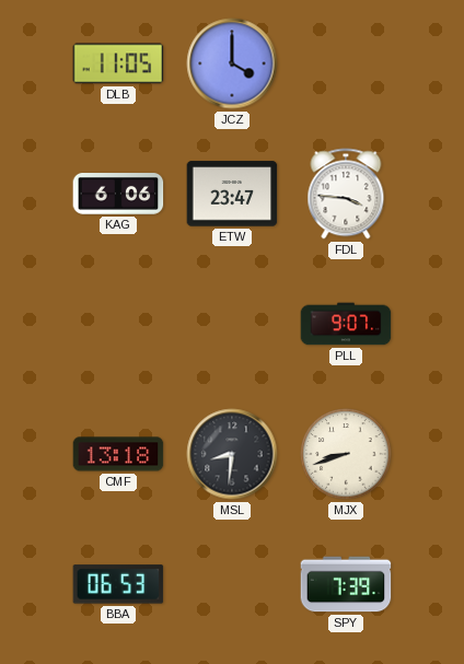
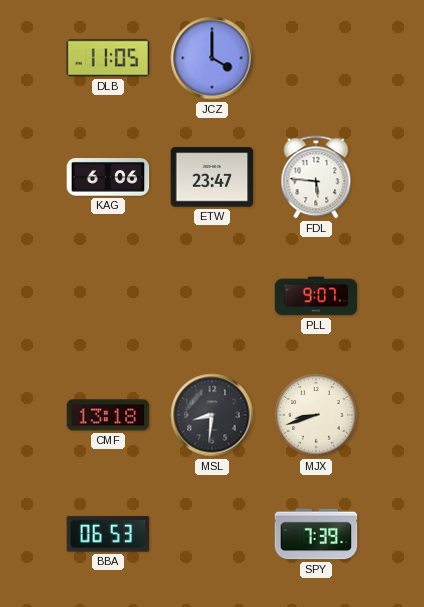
FDL: 3:46 -> 5:46 (316, 177)
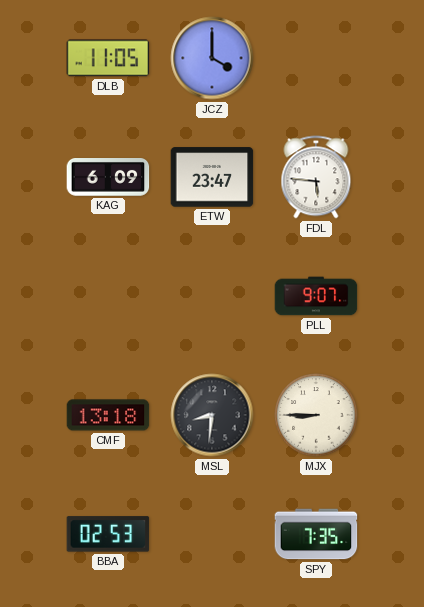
KAG: 6:06 -> 6:09 (108, 178)
MJX: 8:42 -> 8:45 (316, 415)
BBA: 06:53 -> 02:53 (108, 534)
SPY: 7:39 -> 7:35 (316, 534)
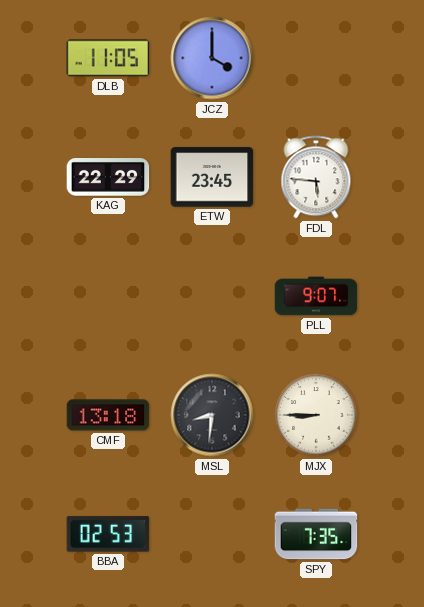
KAG: 6:09 -> 22:29 (108, 178)
ETW: 23:47 -> 23:45 (212, 177)
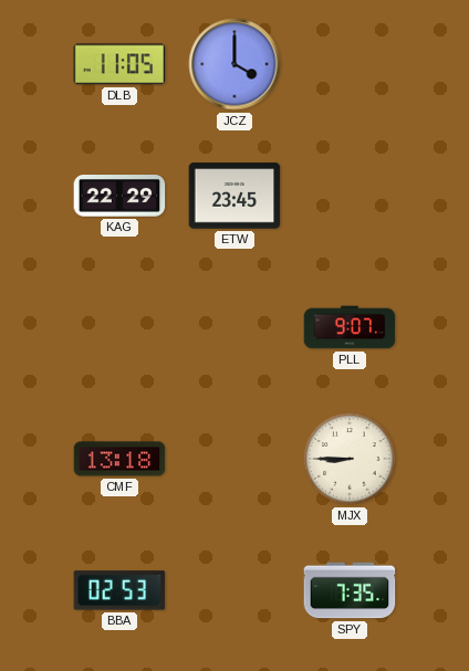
FDL: 5:46 -> none (316, 177)
MSL: 8:31 -> none (212, 415)
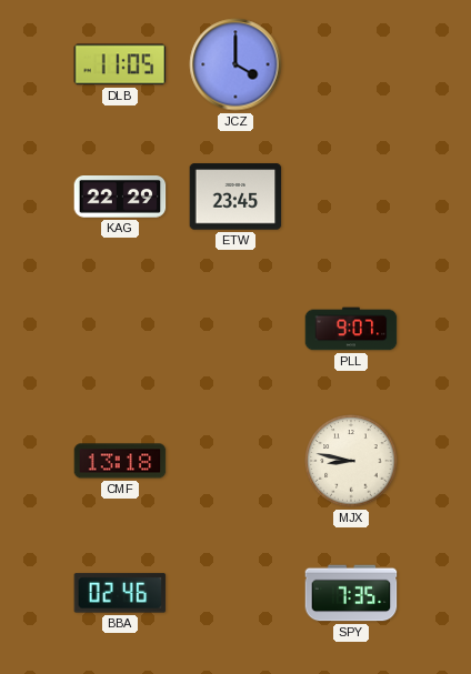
MJX: 8:45 -> 8:47 (351, 461)
BBA: 02:53 -> 02:46 (120, 593)
